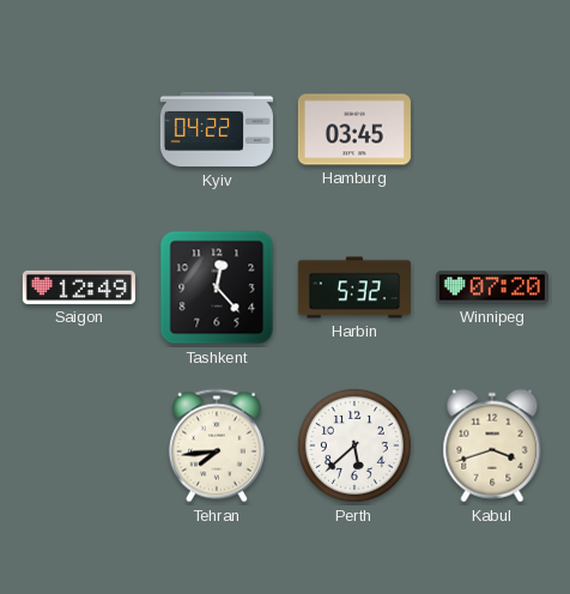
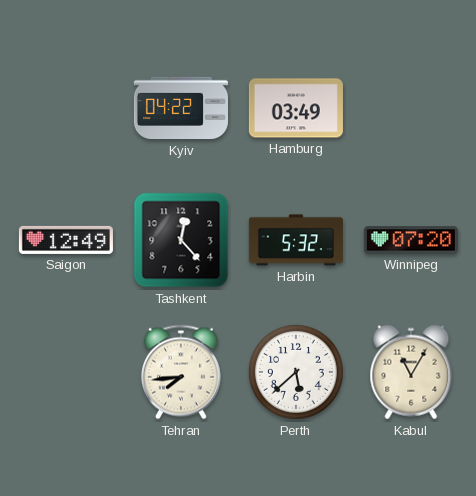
Hamburg: 03:45 -> 03:49 (296, 108)
Kabul: 3:42 -> 11:05 (411, 372)
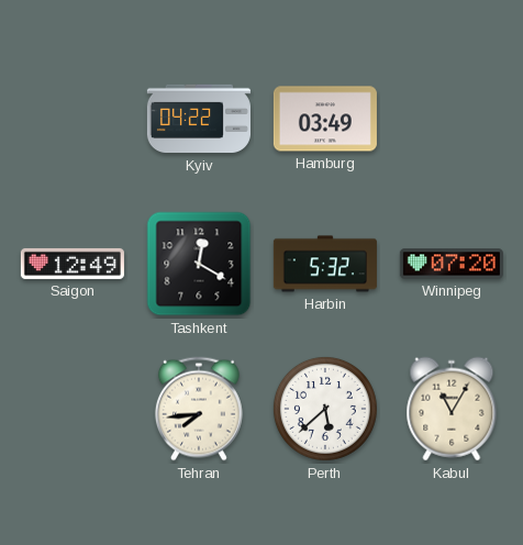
Tashkent: 12:23 -> 12:20 (199, 264)
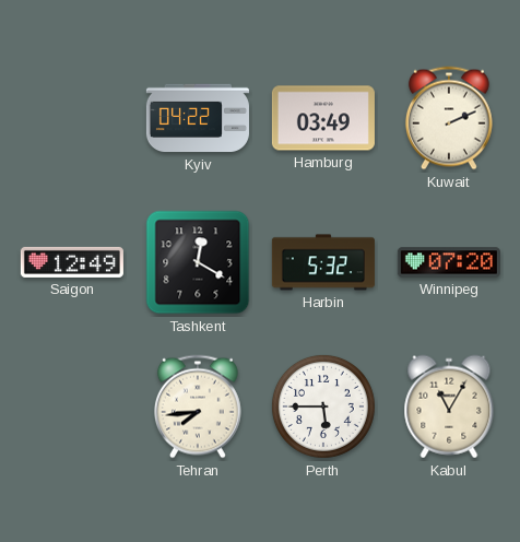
Kuwait: none -> 2:11 (449, 118)
Perth: 5:38 -> 5:45 (323, 406)
